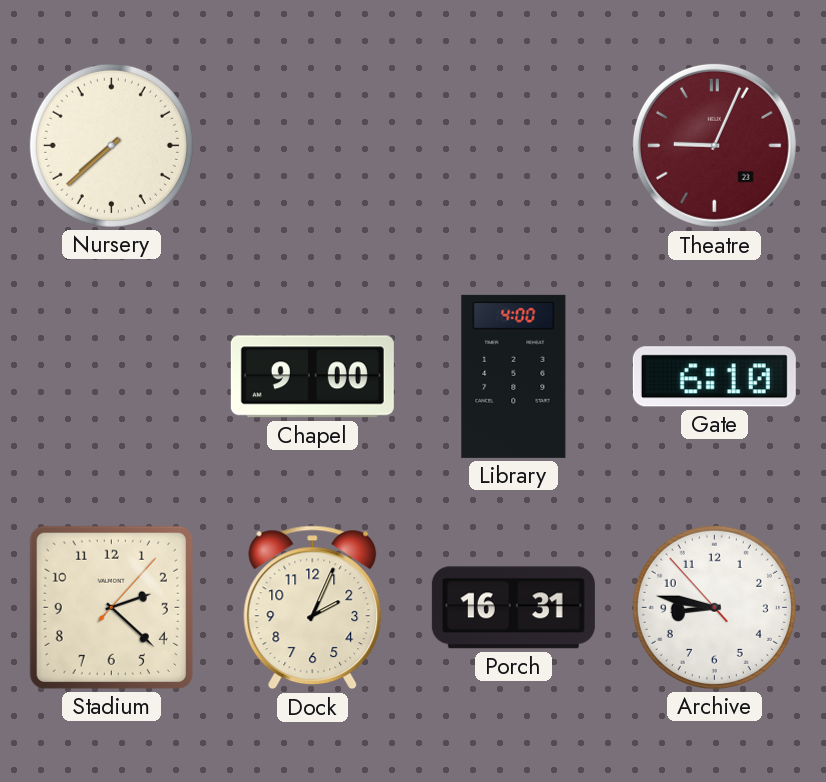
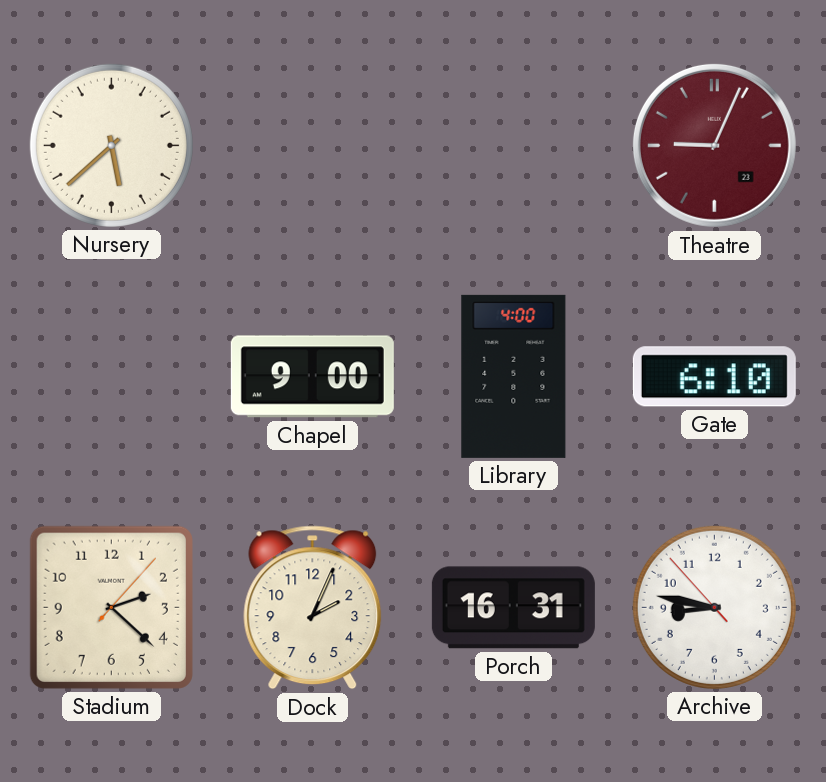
Nursery: 7:38 -> 5:38 (111, 145)
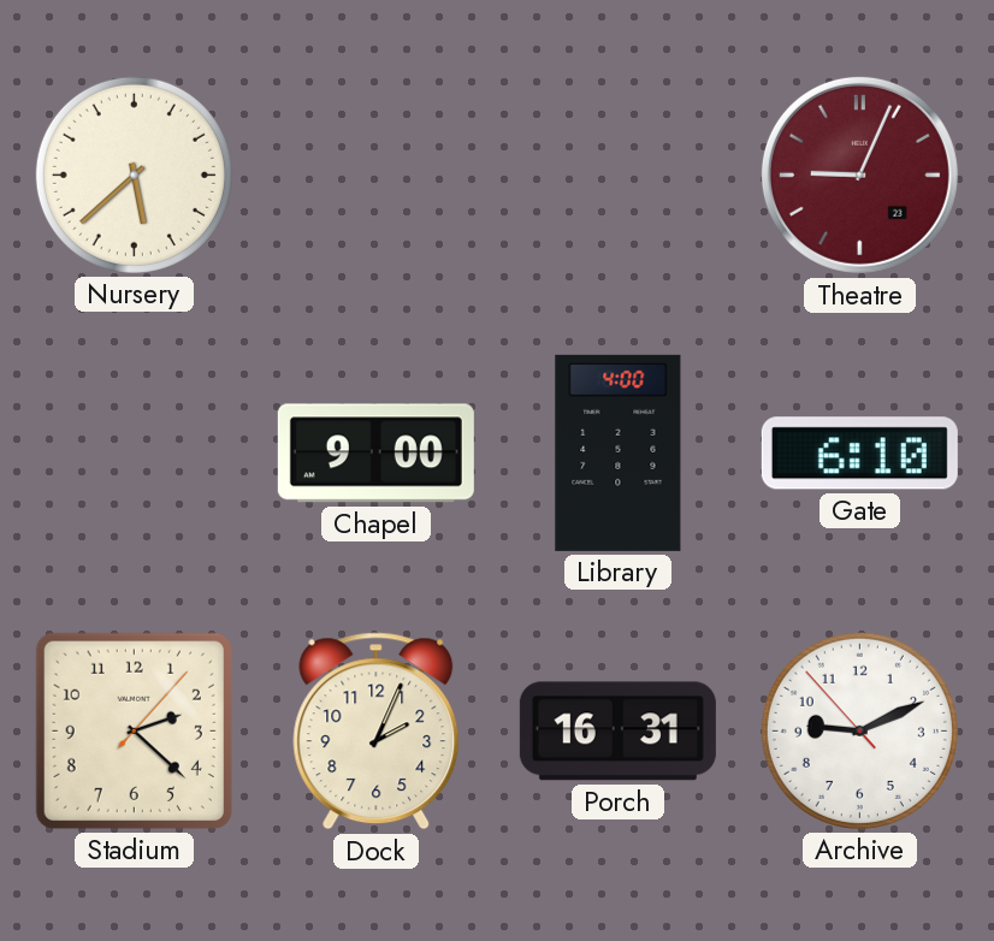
Archive: 8:46 -> 9:10 (859, 730)
